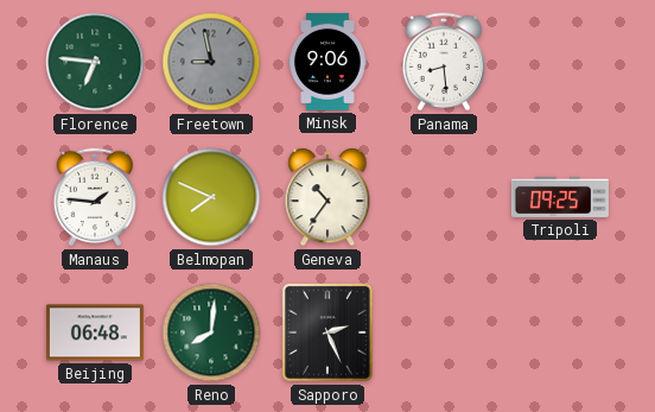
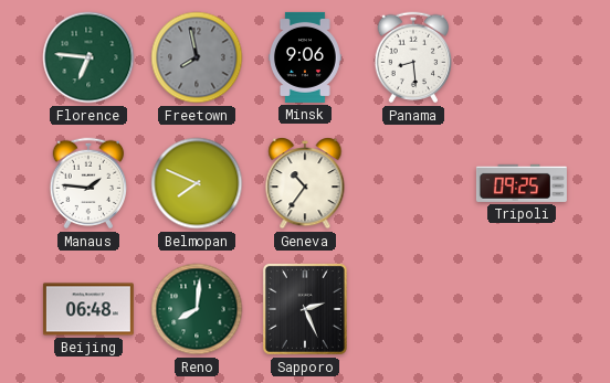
Freetown: 8:58 -> 7:58 (197, 57)
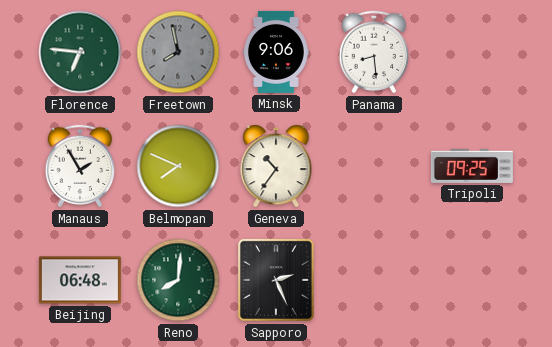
Manaus: 1:46 -> 1:55 (80, 166)
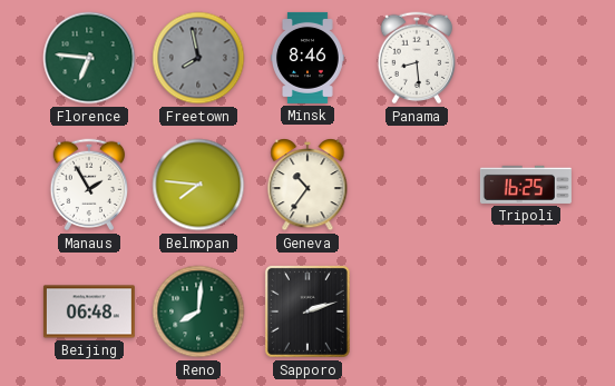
Minsk: 9:06 -> 8:46 (309, 58)
Belmopan: 7:49 -> 7:46 (198, 185)
Tripoli: 09:25 -> 16:25 (526, 185)
Sapporo: 2:26 -> 2:12 (307, 311)
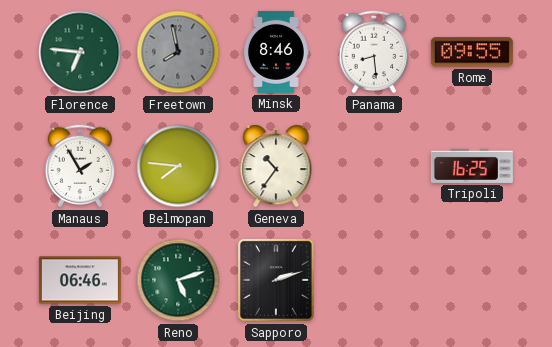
Rome: none -> 09:55 (472, 52)
Beijing: 06:48 -> 06:46 (80, 280)
Reno: 8:01 -> 5:12 (178, 280)
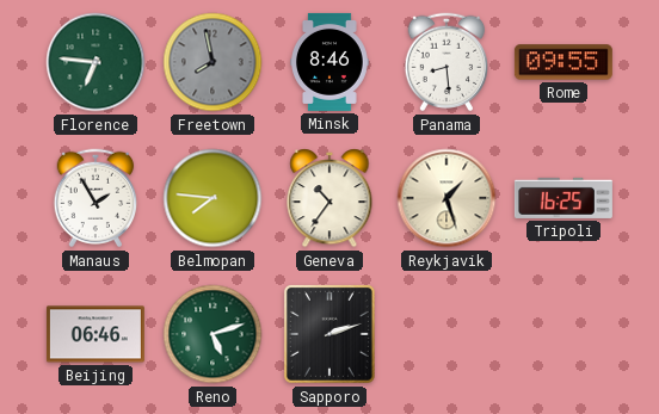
Reykjavik: none -> 1:27 (446, 198)
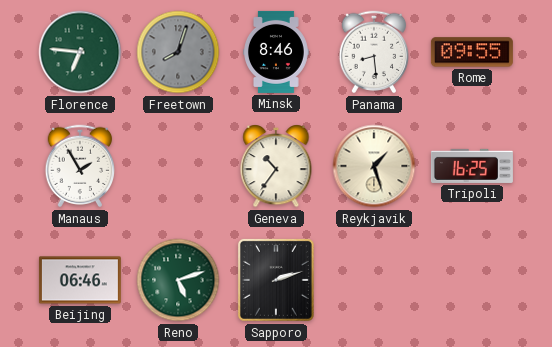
Freetown: 7:58 -> 8:03 (178, 52)
Belmopan: 7:46 -> none (213, 198)
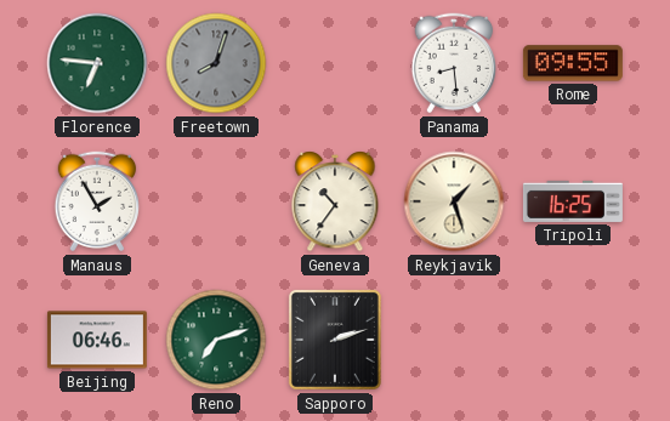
Minsk: 8:46 -> none (277, 52)
Reno: 5:12 -> 7:12 (216, 340)
